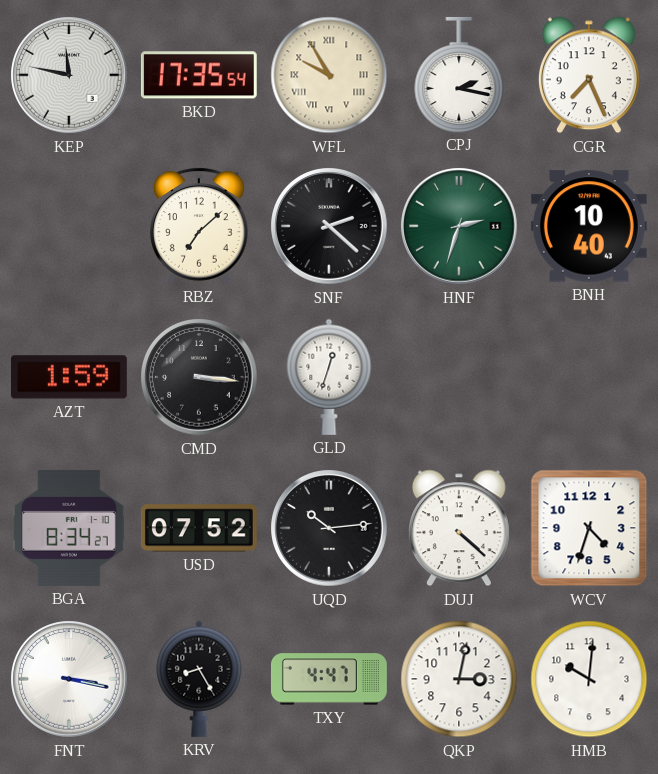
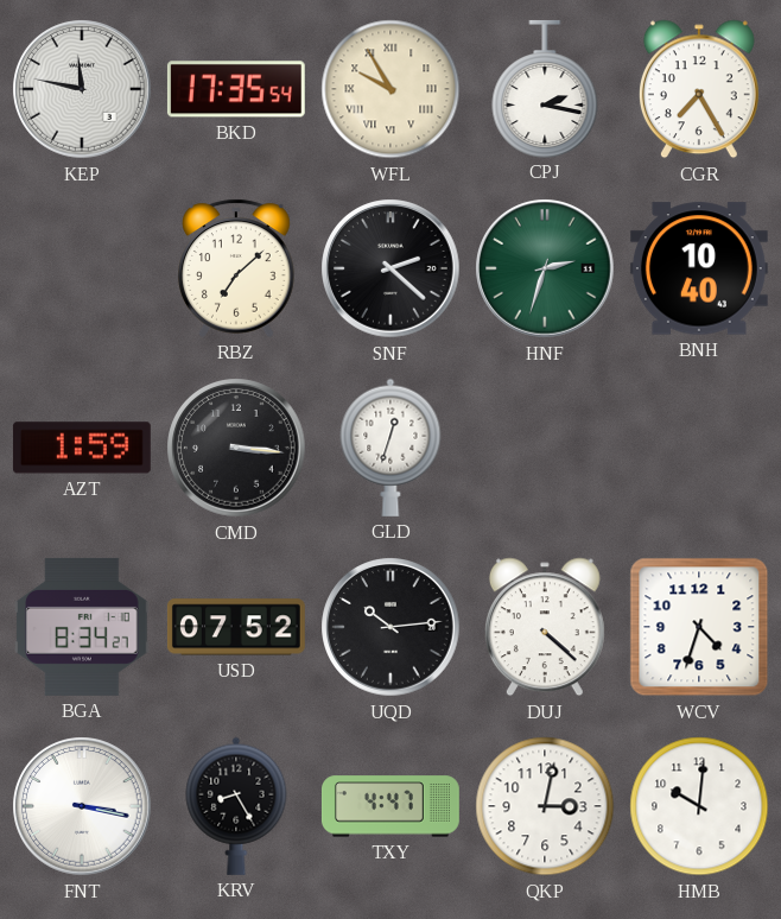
CGR: 7:26 -> 7:25 (699, 89)
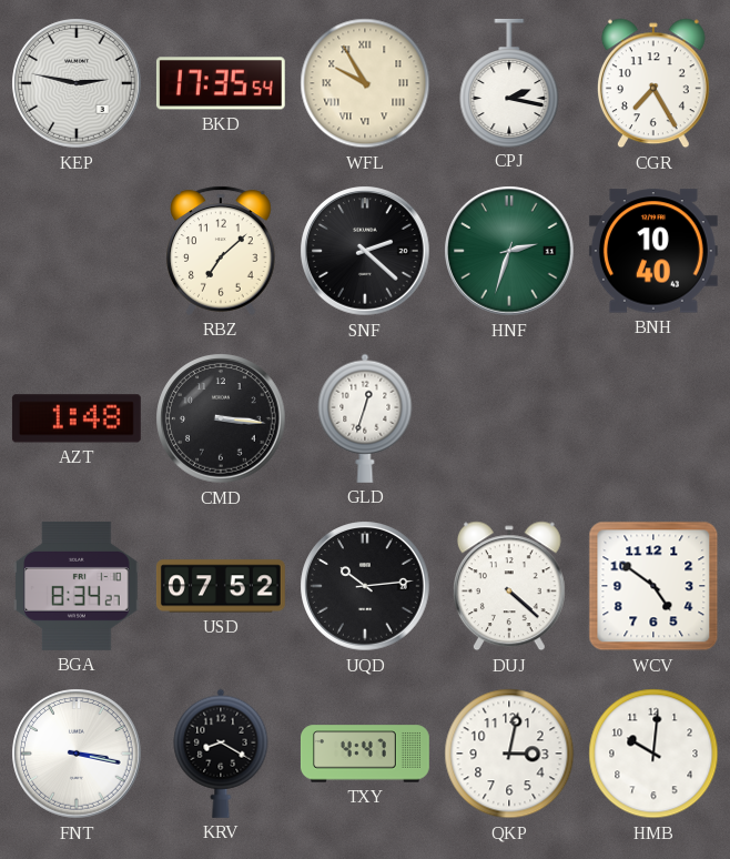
KEP: 11:47 -> 2:47 (77, 83)
AZT: 1:59 -> 1:48 (77, 418)
WCV: 4:33 -> 4:51 (653, 586)
KRV: 8:25 -> 8:20 (221, 754)
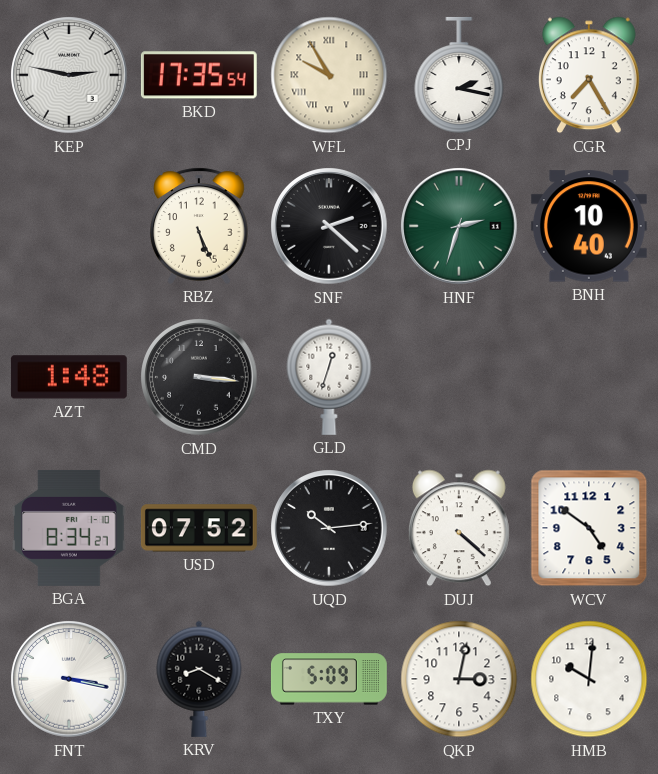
RBZ: 7:08 -> 5:26 (200, 226)
TXY: 4:47 -> 5:09 (329, 679)
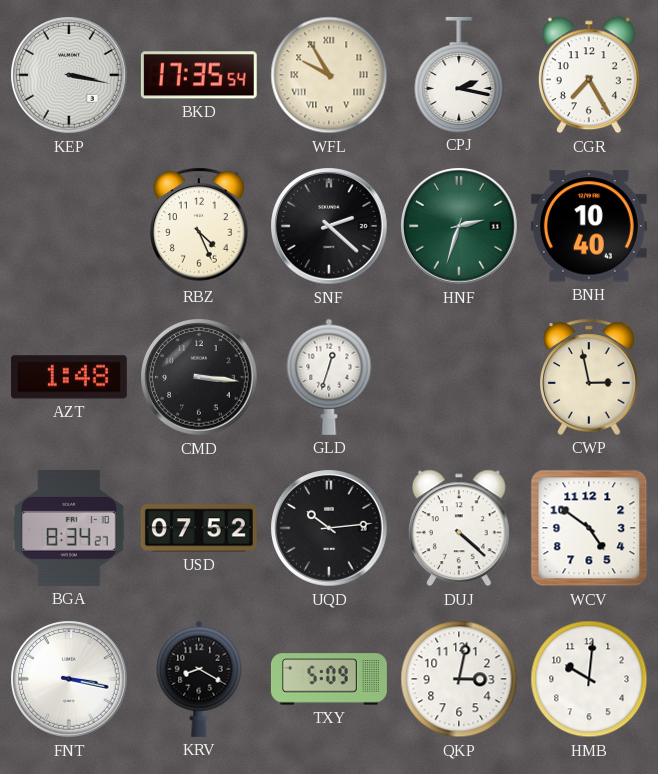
KEP: 2:47 -> 3:17 (69, 75)
RBZ: 5:26 -> 4:26 (200, 226)
CWP: none -> 2:58 (590, 377)
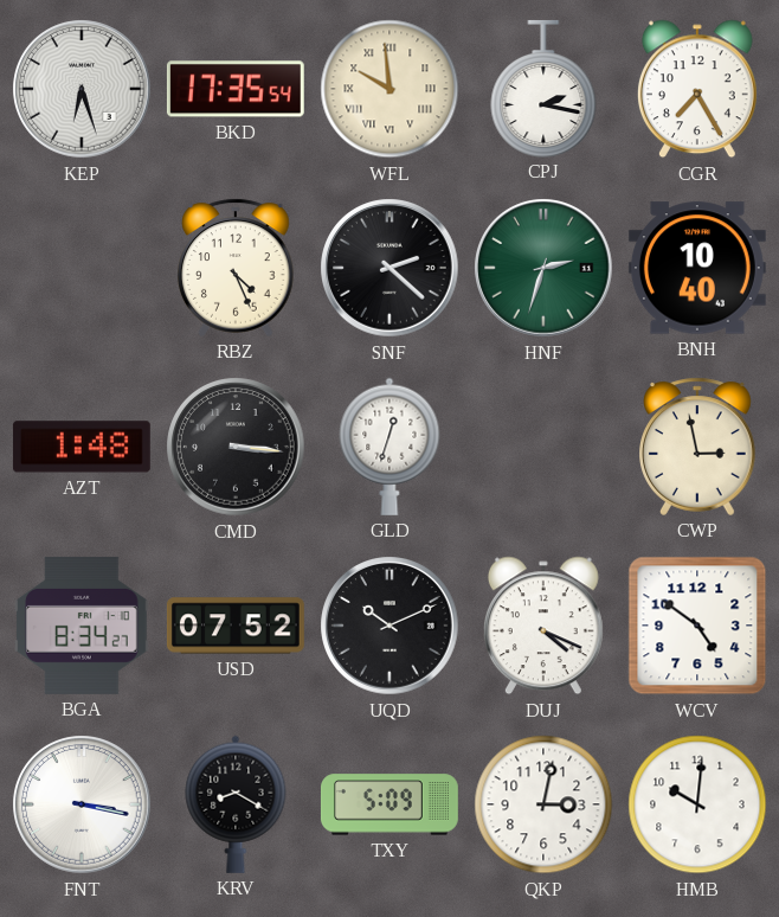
KEP: 3:17 -> 6:27 (82, 89)
WFL: 9:55 -> 9:59 (389, 89)
UQD: 10:14 -> 10:11 (389, 626)
DUJ: 4:22 -> 4:19 (543, 626)
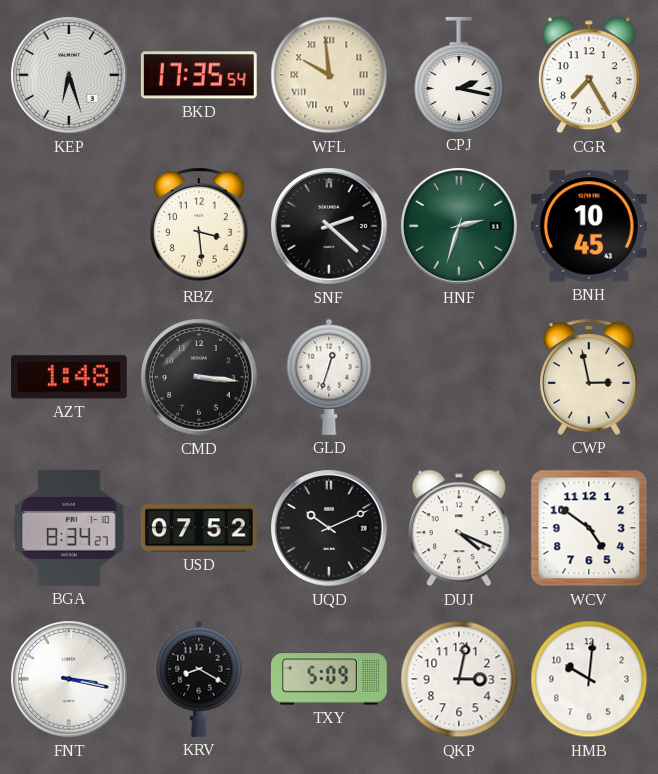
RBZ: 4:26 -> 3:29 (200, 226)
BNH: 10:40 -> 10:45 (589, 226)
